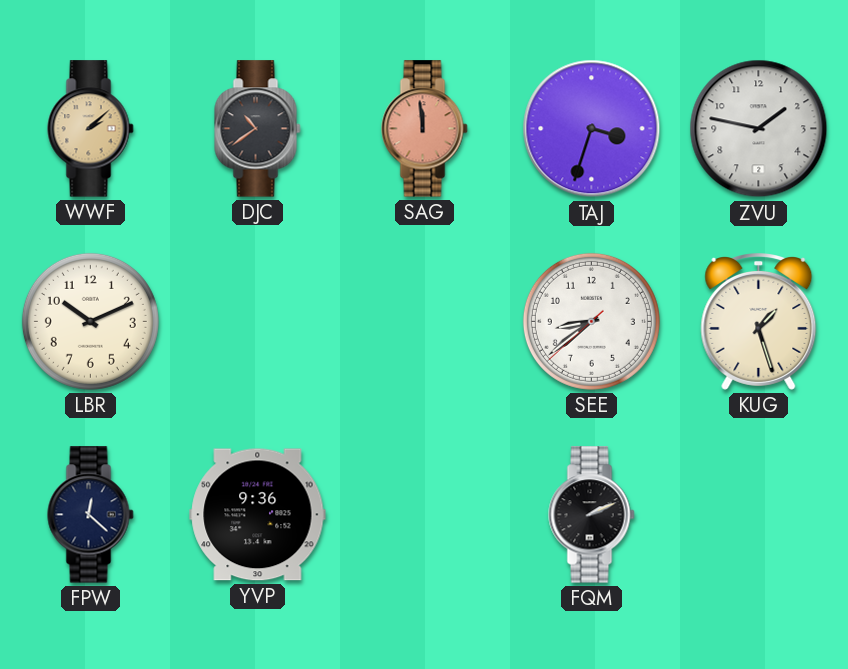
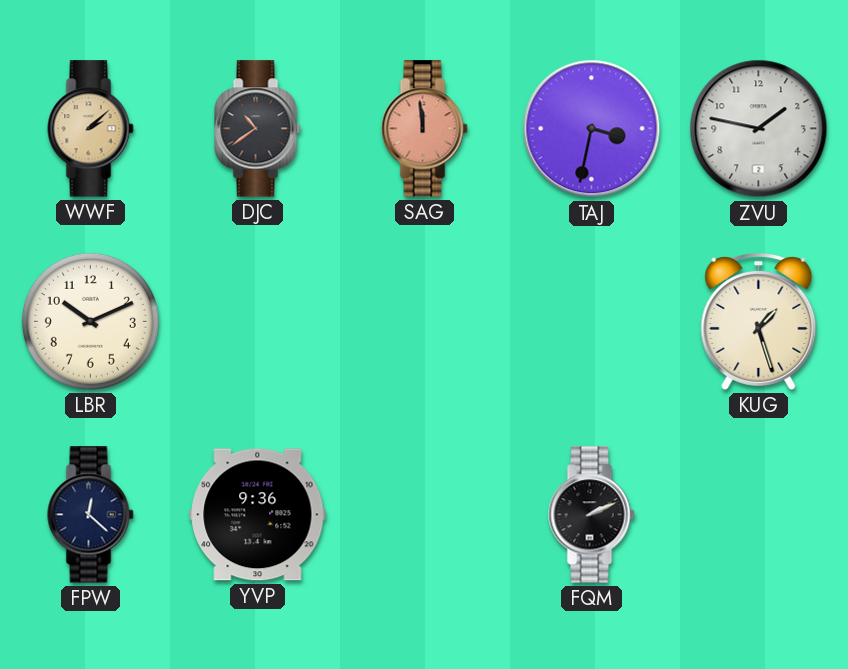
TAJ: 3:33 -> 3:32 (592, 129)
SEE: 8:38 -> none (591, 321)
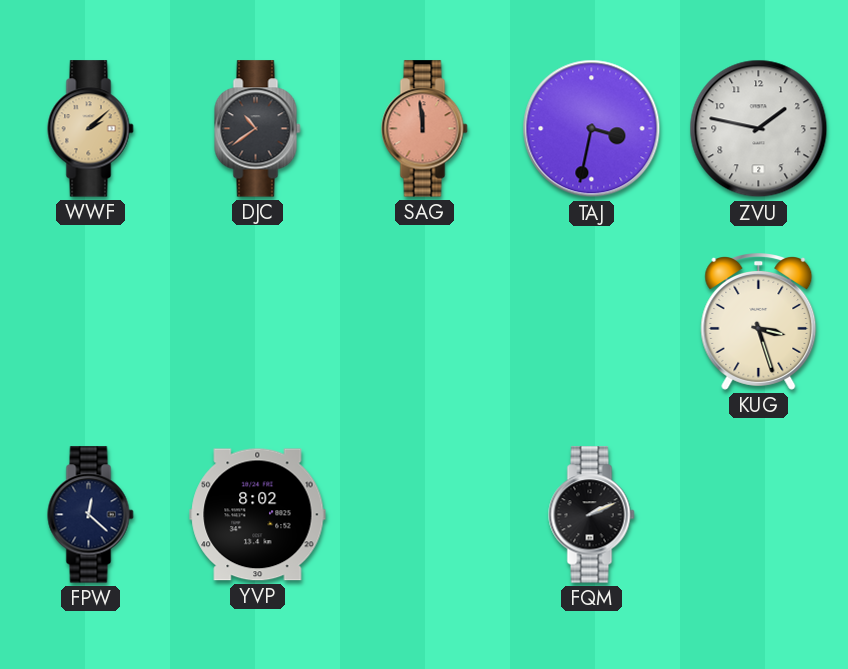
LBR: 10:11 -> none (90, 321)
KUG: 1:27 -> 3:27 (759, 322)
YVP: 9:36 -> 8:02 (258, 515)
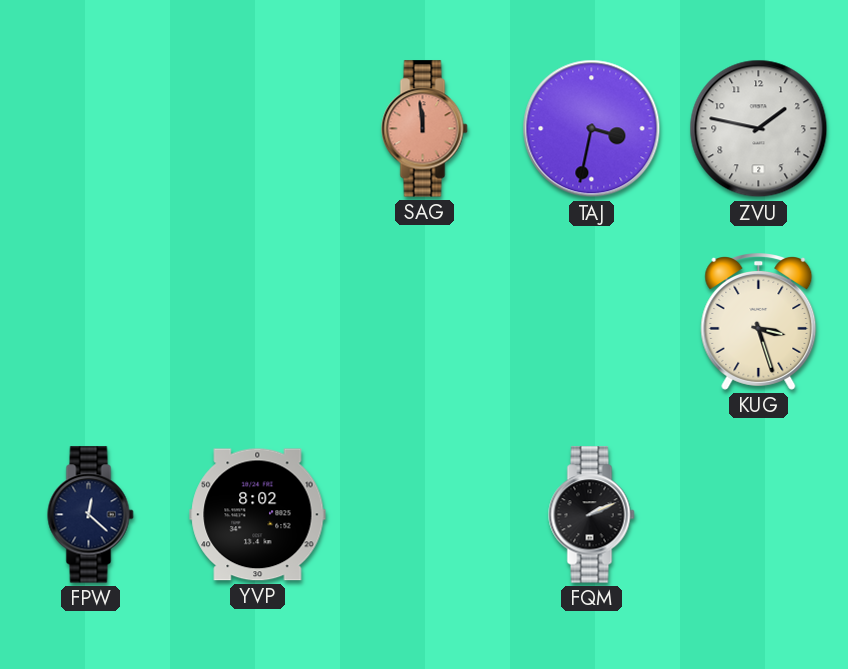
WWF: 2:08 -> none (91, 129)
DJC: 10:39 -> none (258, 129)
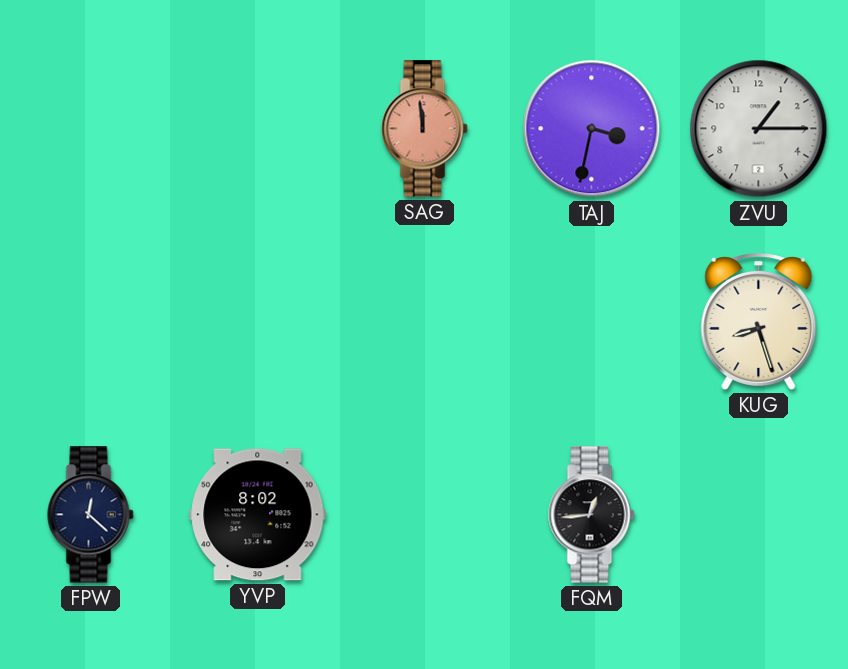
ZVU: 1:47 -> 1:15 (759, 129)
KUG: 3:27 -> 8:27 (759, 322)
FQM: 2:11 -> 12:44 (592, 515)
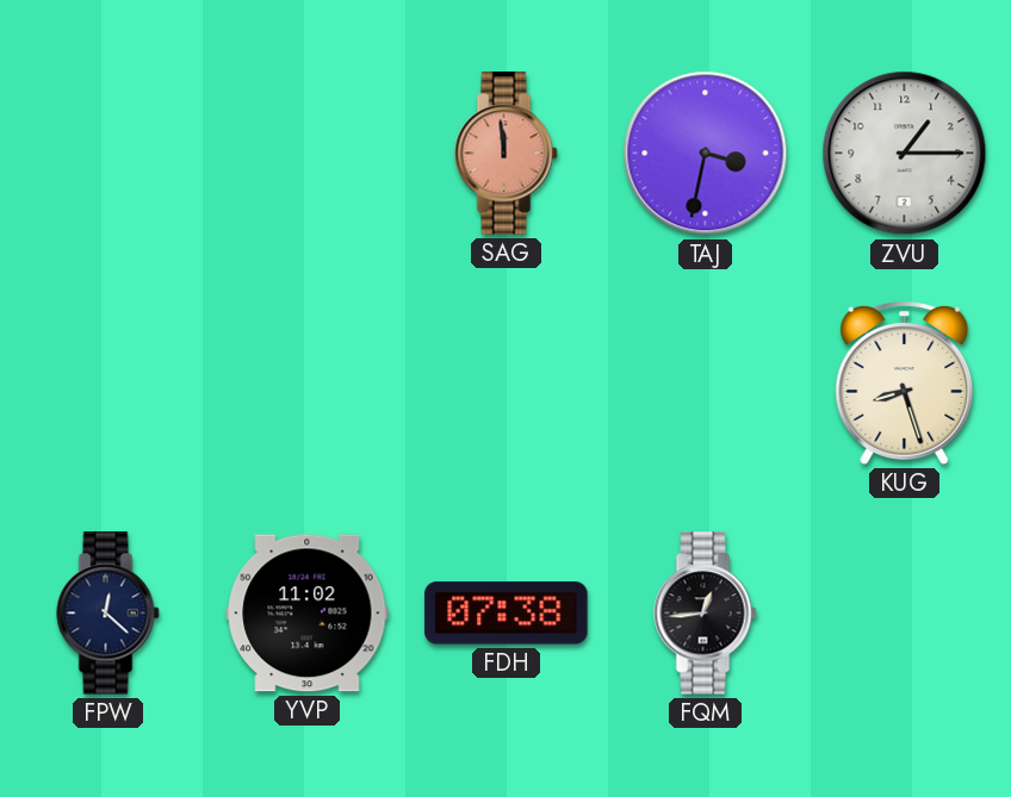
YVP: 8:02 -> 11:02 (308, 614)
FDH: none -> 07:38 (507, 614)
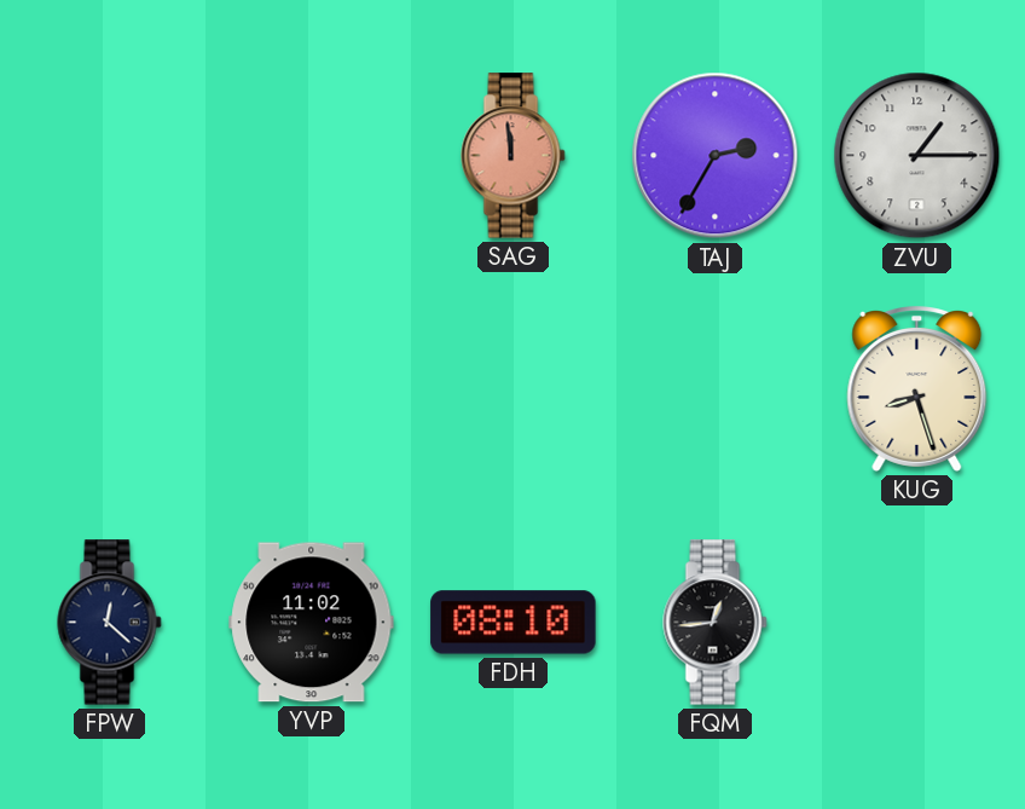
TAJ: 3:32 -> 2:35 (716, 156)
FDH: 07:38 -> 08:10 (514, 623)
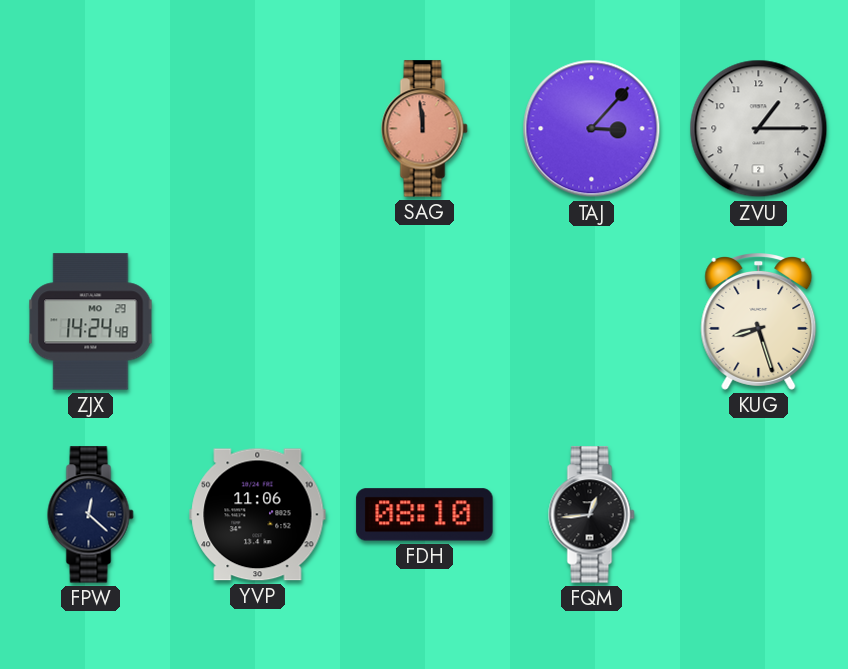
TAJ: 2:35 -> 3:07 (592, 129)
ZJX: none -> 14:24 (91, 322)
YVP: 11:02 -> 11:06 (258, 515)
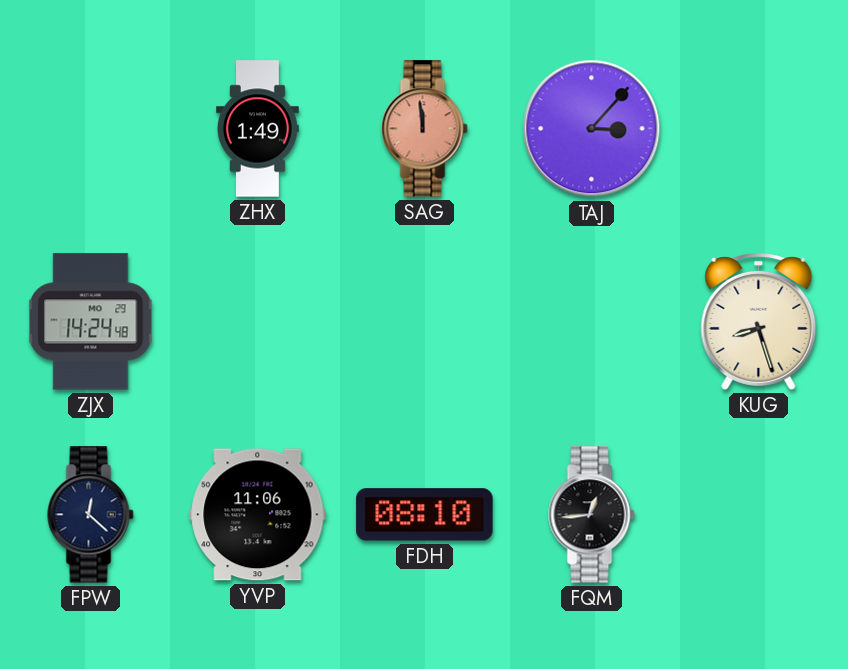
ZHX: none -> 1:49 (258, 129)
ZVU: 1:15 -> none (759, 129)
